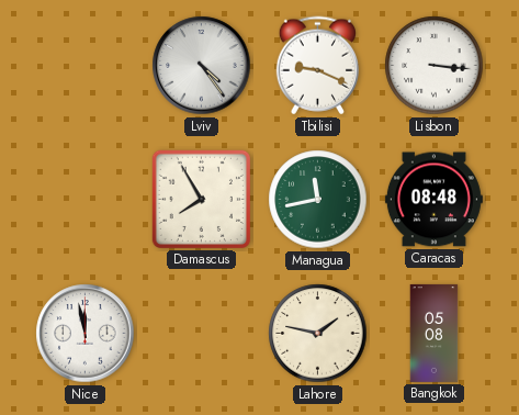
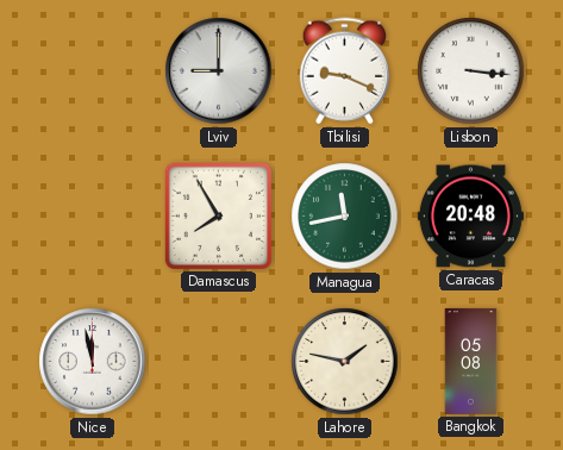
Lviv: 4:24 -> 9:00 (219, 71)
Caracas: 08:48 -> 20:48 (470, 217)
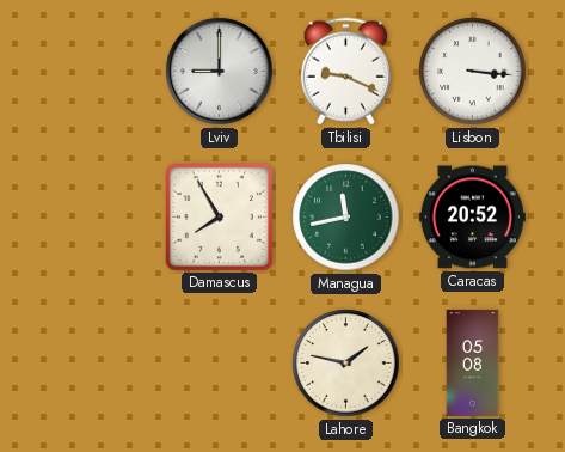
Caracas: 20:48 -> 20:52 (472, 218)
Nice: 11:58 -> none (93, 362)
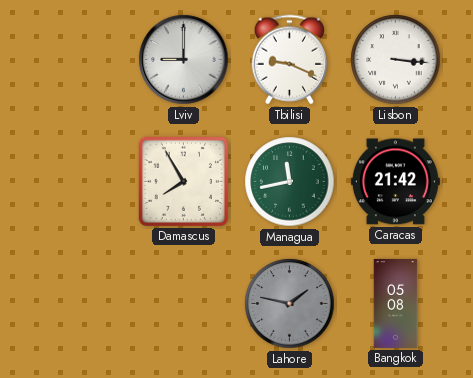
Caracas: 20:52 -> 21:42 (395, 182)
Lahore dial: cream -> grey (290, 304)
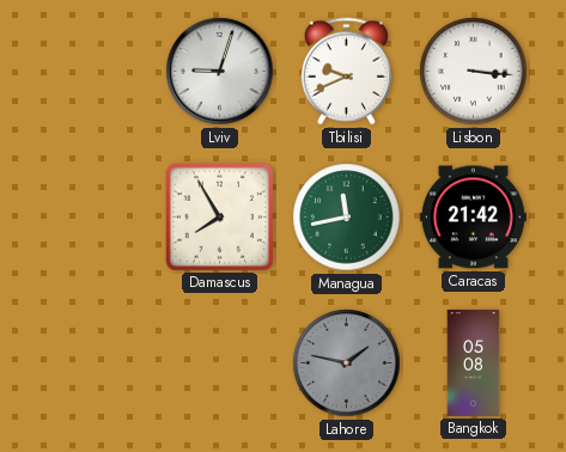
Lviv: 9:00 -> 9:03 (220, 72)
Tbilisi: 9:19 -> 9:41 (346, 72)
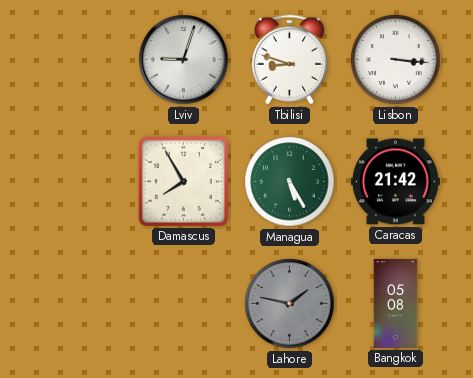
Tbilisi: 9:41 -> 8:48 (289, 60)
Managua: 11:43 -> 5:25 (290, 182)
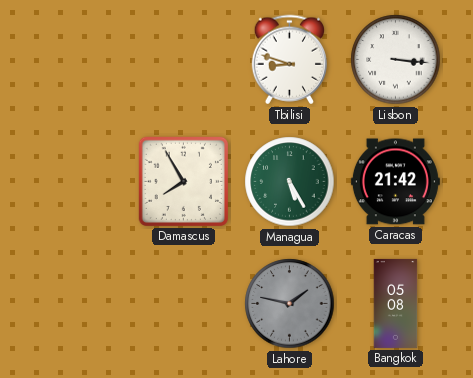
Lviv: 9:03 -> none (184, 60)
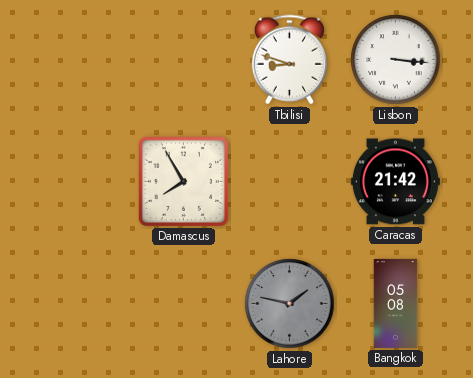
Managua: 5:25 -> none (290, 182)
